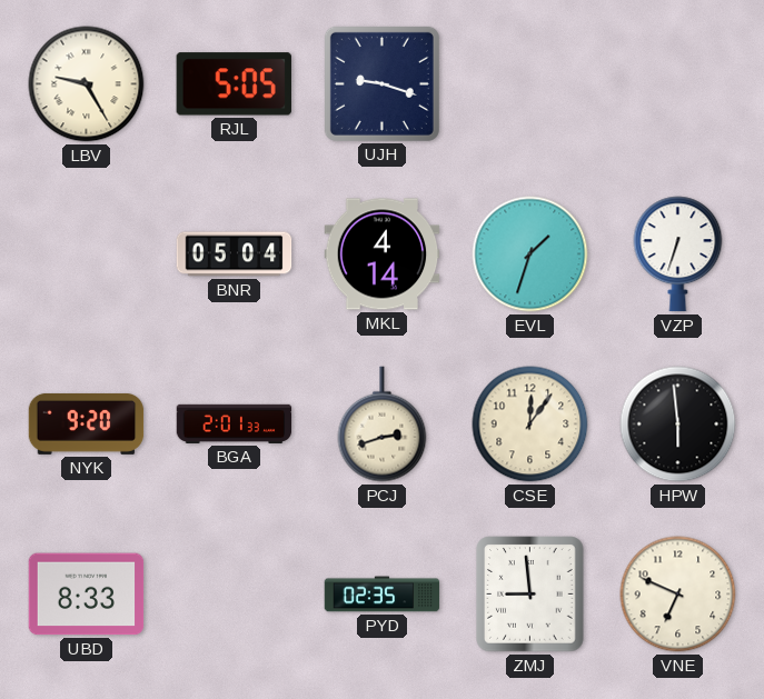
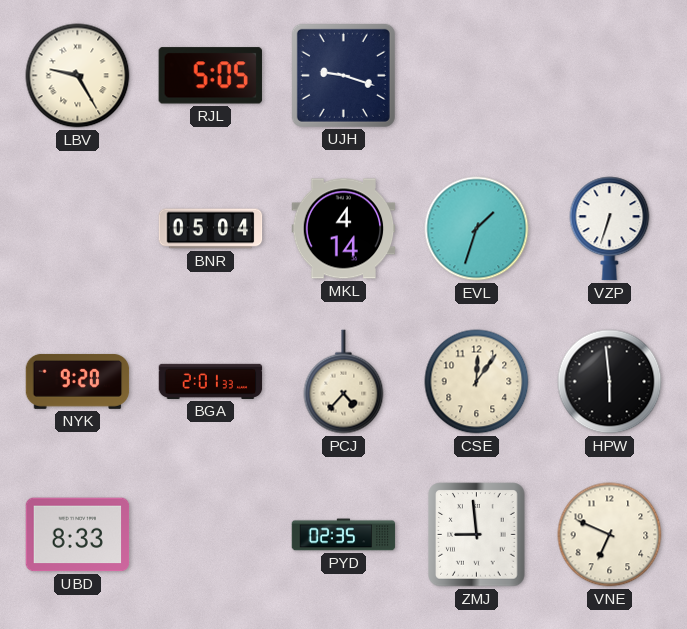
PCJ: 2:42 -> 4:37 (344, 382)
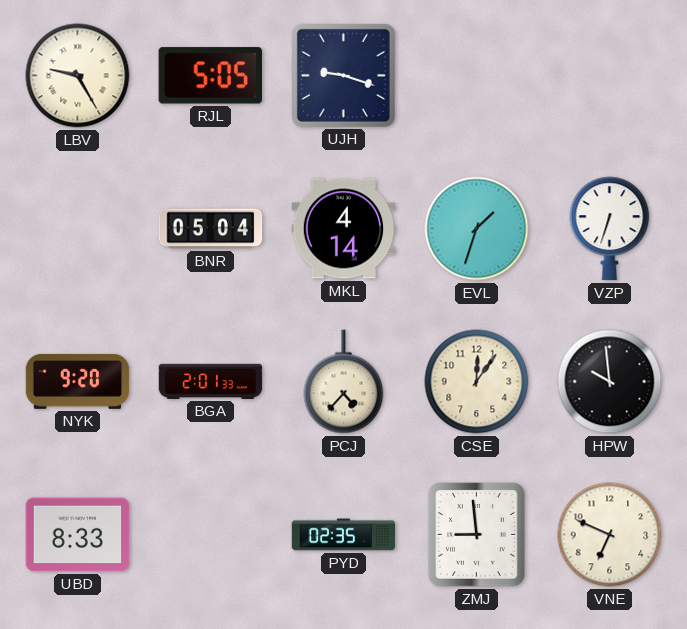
HPW: 5:59 -> 9:59 (610, 382)
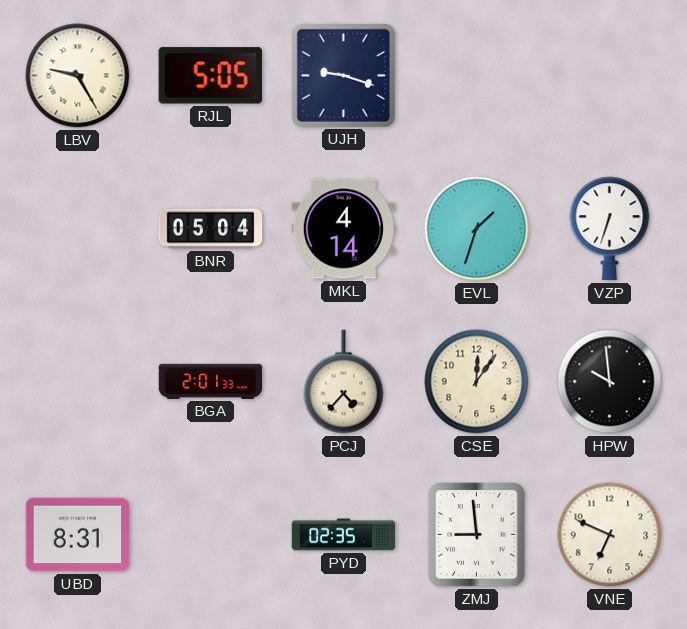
NYK: 9:20 -> none (78, 381)
UBD: 8:33 -> 8:31 (78, 535)
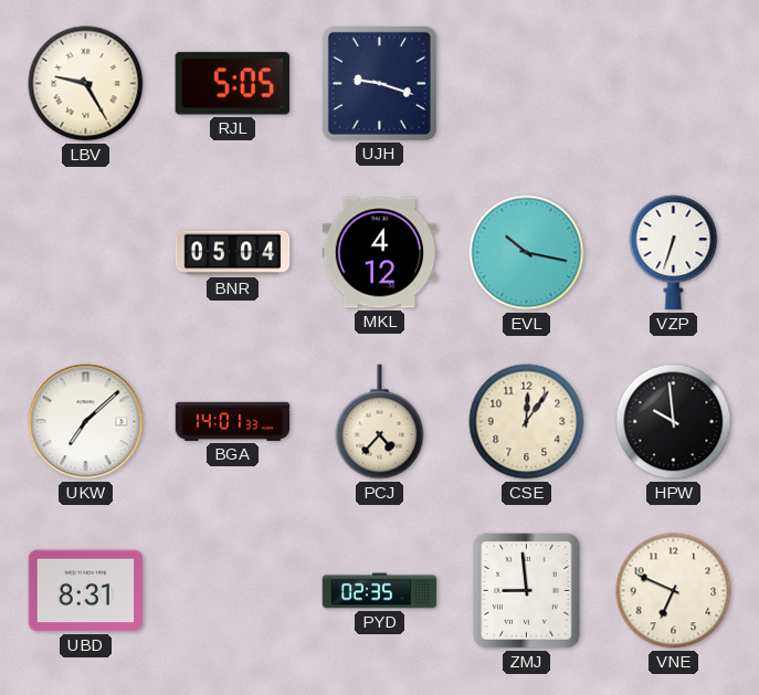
MKL: 4:14 -> 4:12 (380, 253)
EVL: 1:33 -> 10:17 (527, 253)
UKW: none -> 7:08 (86, 422)
BGA: 2:01 -> 14:01 (233, 421)
